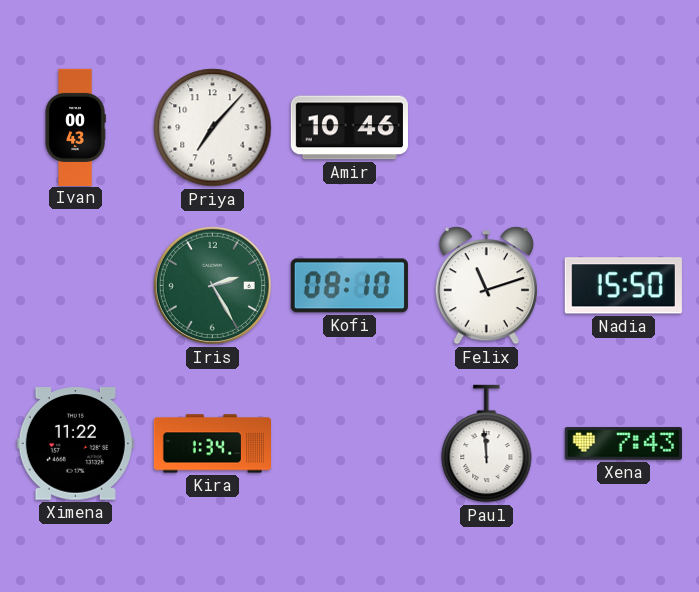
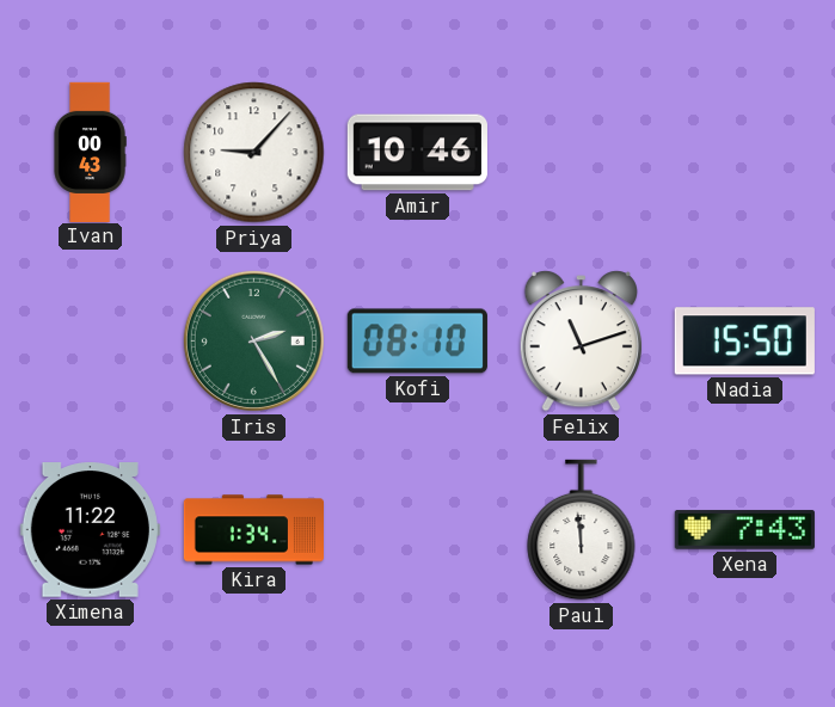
Priya: 7:07 -> 9:07 (254, 153)
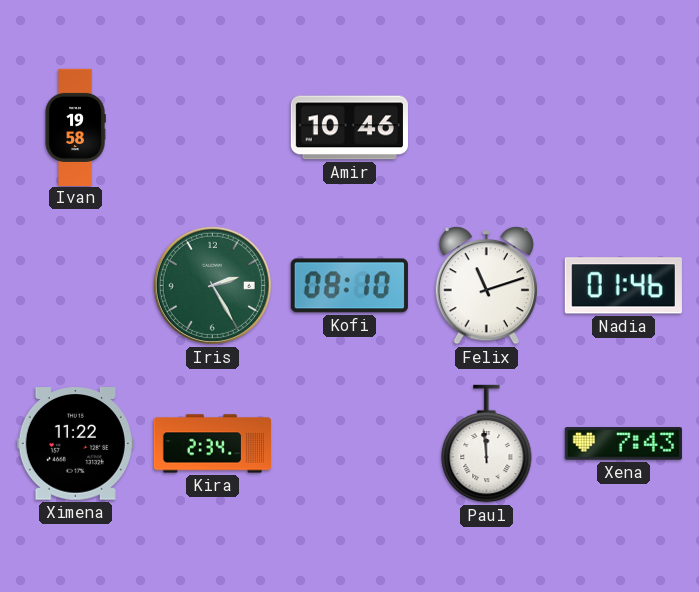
Ivan: 00:43 -> 19:58 (75, 127)
Priya: 9:07 -> none (254, 153)
Nadia: 15:50 -> 01:46 (623, 286)
Kira: 1:34 -> 2:34 (212, 444)
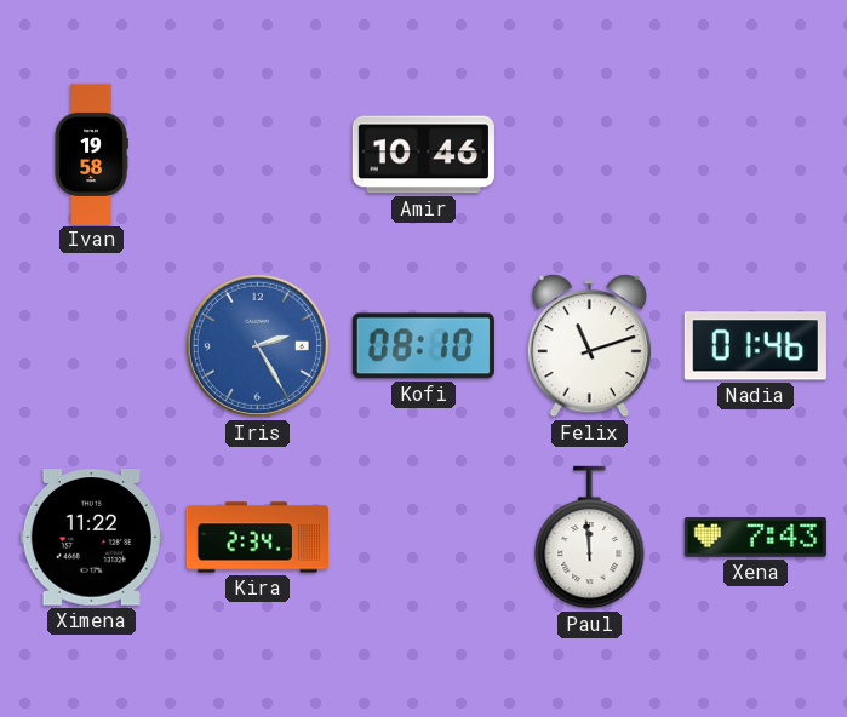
Iris dial: green -> blue (257, 345)
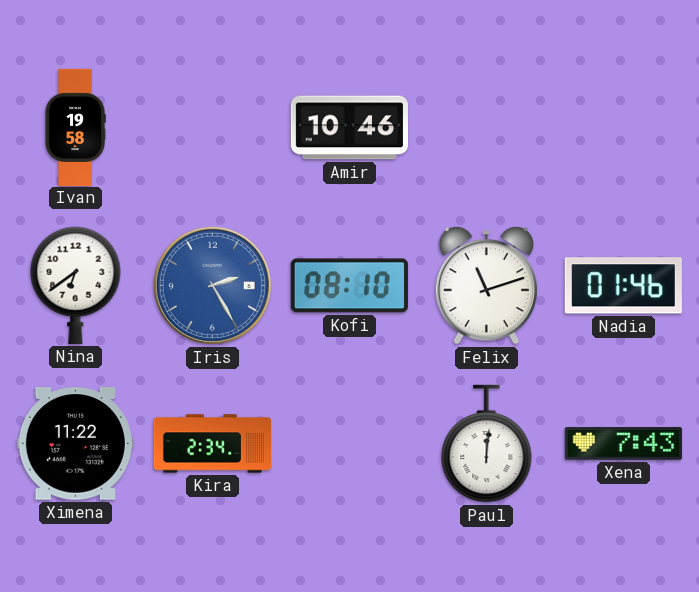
Nina: none -> 6:39 (76, 285)
Paul: 11:59 -> 12:01 (487, 444)
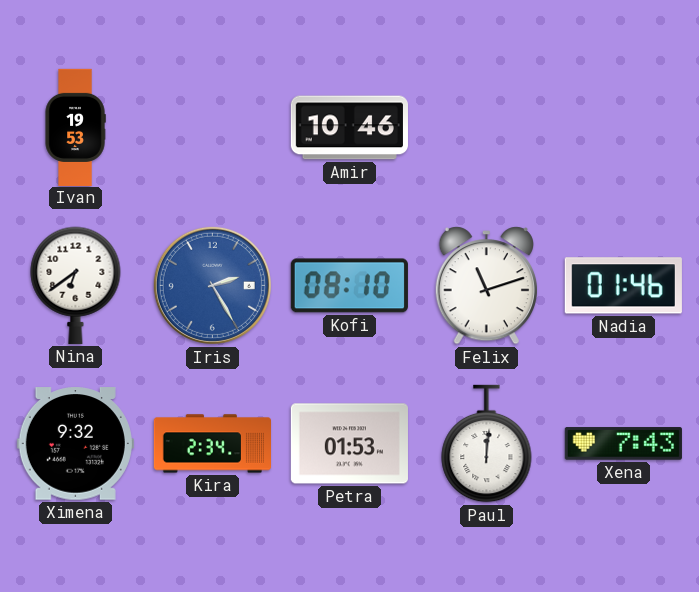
Ivan: 19:58 -> 19:53 (75, 127)
Ximena: 11:22 -> 9:32 (75, 444)
Petra: none -> 01:53 (349, 444)
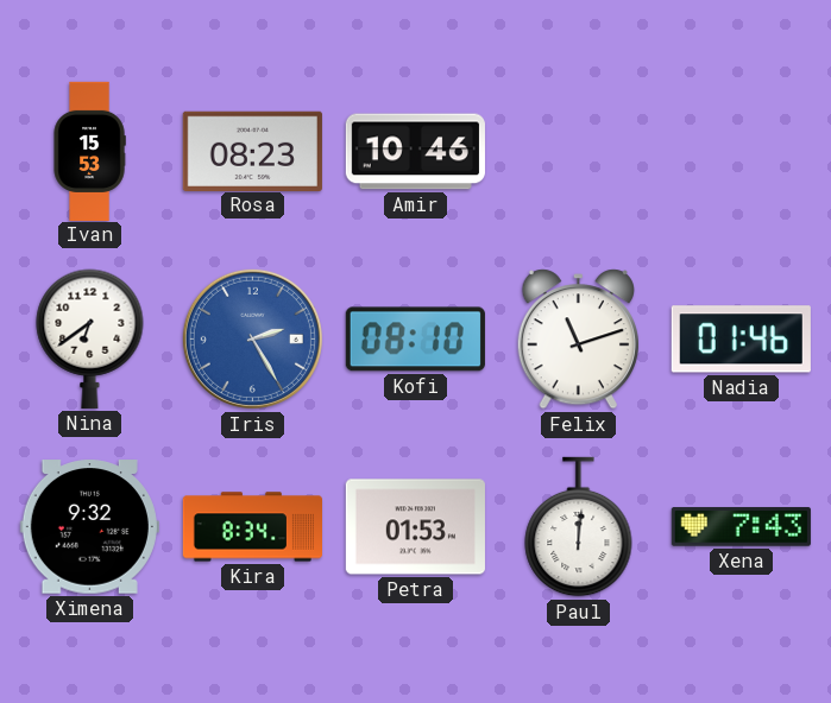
Ivan: 19:53 -> 15:53 (89, 151)
Rosa: none -> 08:23 (252, 151)
Kira: 2:34 -> 8:34 (252, 527)
